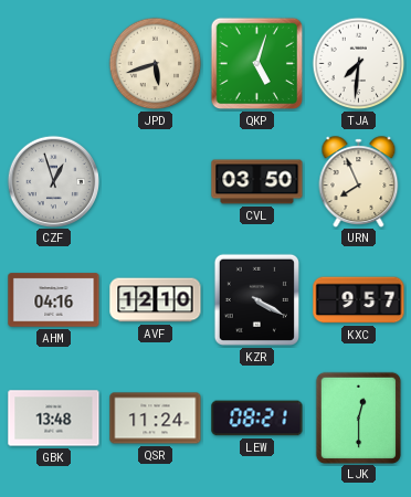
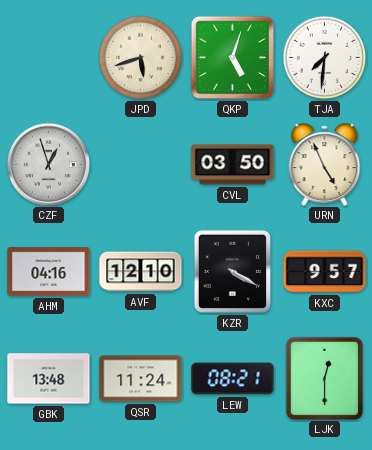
URN: 7:56 -> 4:56 (325, 164)
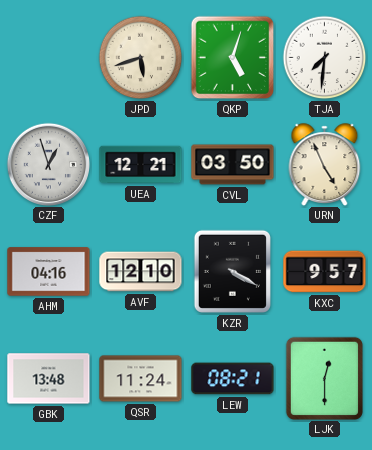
UEA: none -> 12:21 (141, 165)
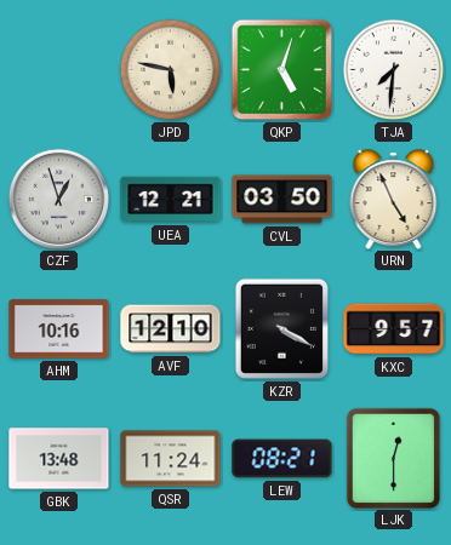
JPD: 5:42 -> 5:47 (171, 70)
AHM: 04:16 -> 10:16 (59, 329)
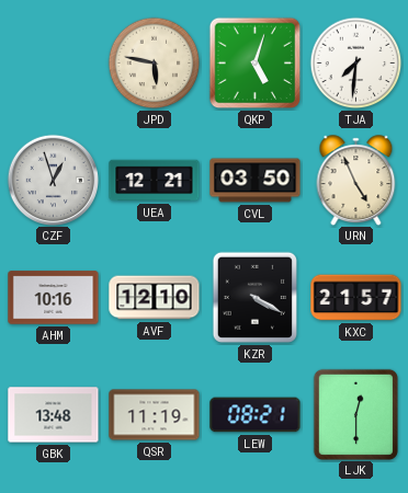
KXC: 9:57 -> 21:57 (356, 298)
QSR: 11:24 -> 11:19 (155, 415)
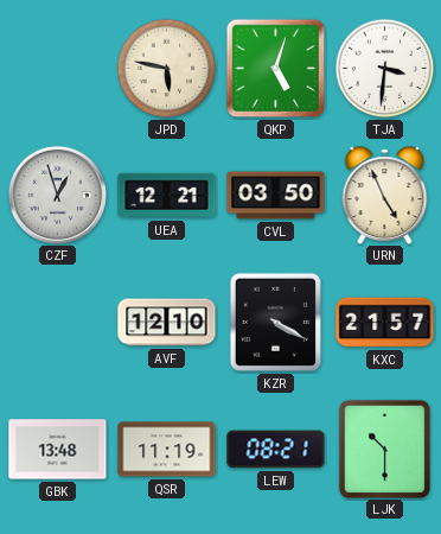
TJA: 7:31 -> 3:31 (385, 69)
AHM: 10:16 -> none (54, 298)
LJK: 12:30 -> 10:30 (384, 449)
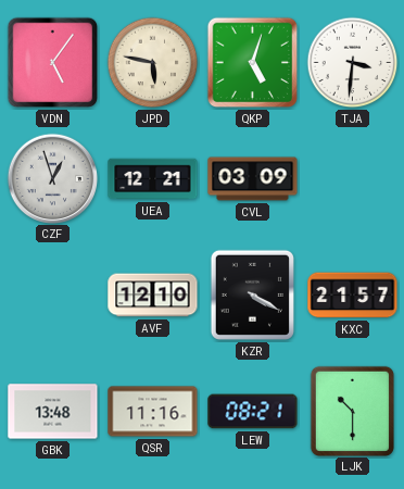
VDN: none -> 5:06 (53, 63)
CVL: 03:50 -> 03:09 (253, 179)
URN: 4:56 -> none (385, 195)
QSR: 11:19 -> 11:16 (153, 412)
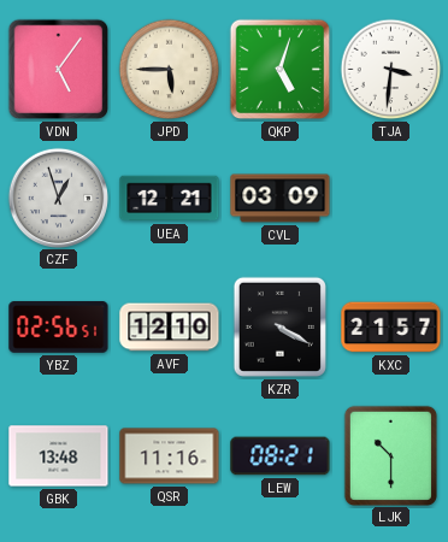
JPD: 5:47 -> 5:45 (170, 70)
YBZ: none -> 02:56 (59, 328)
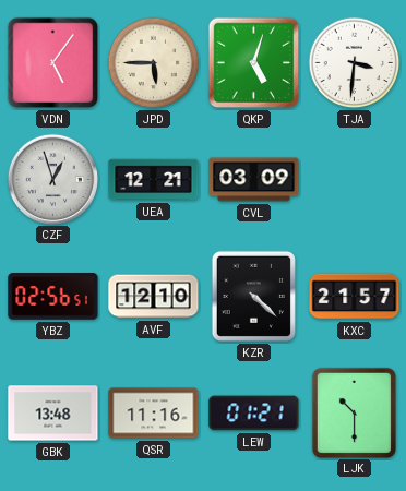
KZR: 4:20 -> 4:22 (253, 296)
LEW: 08:21 -> 01:21 (254, 414)
